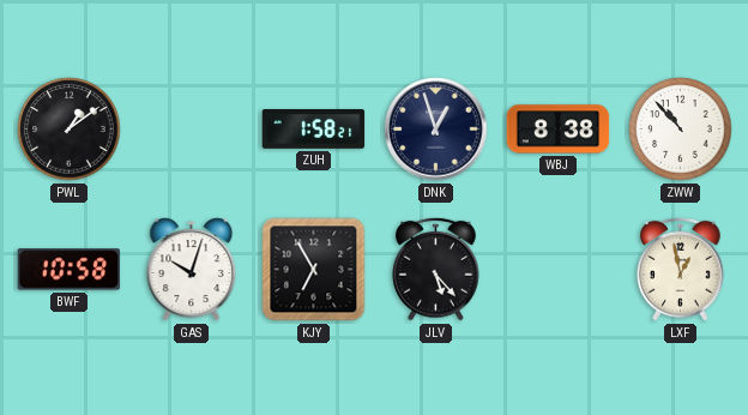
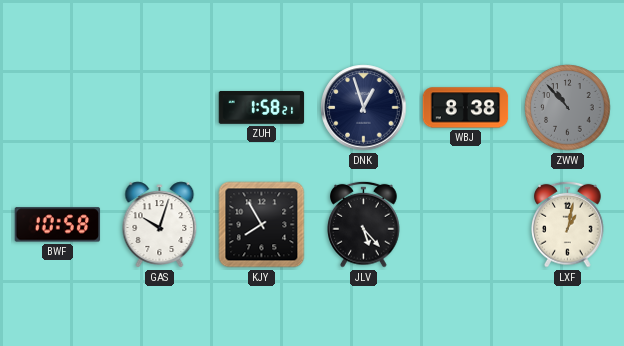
PWL: 1:09 -> none (70, 130)
ZWW dial: white -> grey (568, 108)
KJY: 6:55 -> 7:55 (262, 225)
LXF: 12:58 -> 1:02 (568, 224)
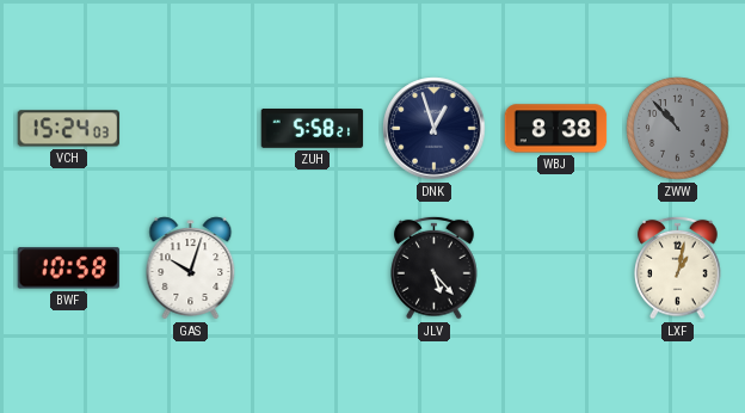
VCH: none -> 15:24 (69, 129)
ZUH: 1:58 -> 5:58 (313, 129)
KJY: 7:55 -> none (262, 225)
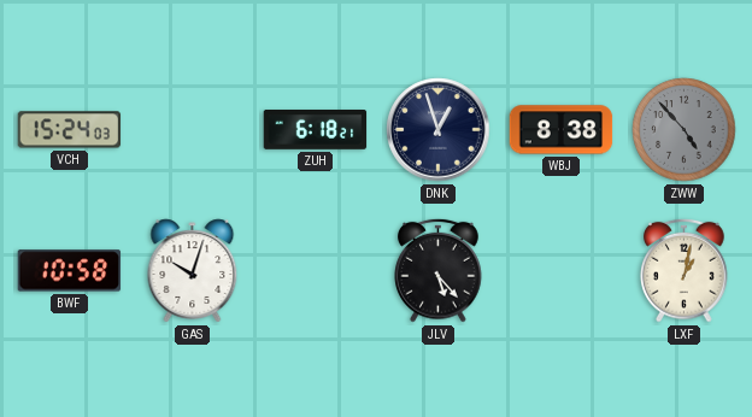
ZUH: 5:58 -> 6:18 (316, 130)
ZWW: 10:53 -> 4:53 (685, 130)
